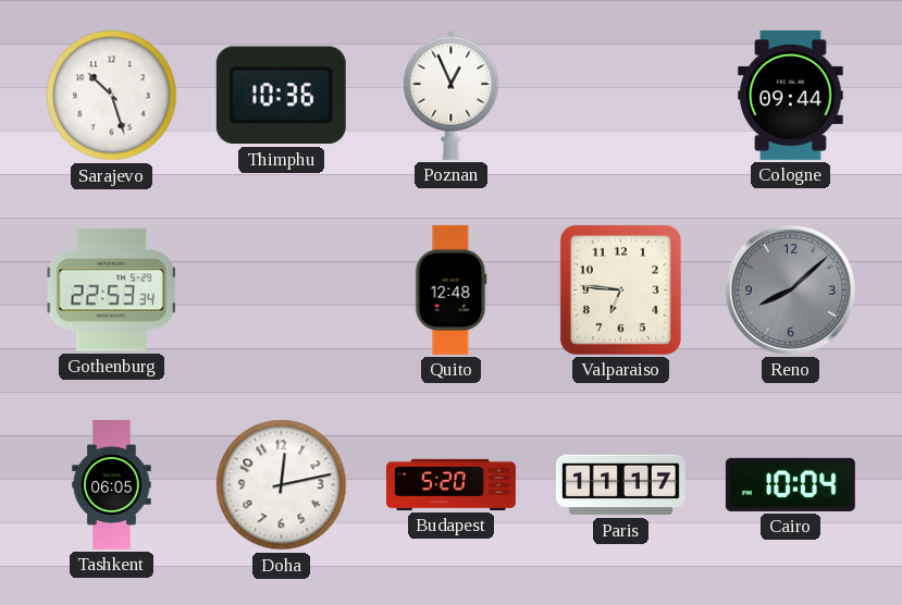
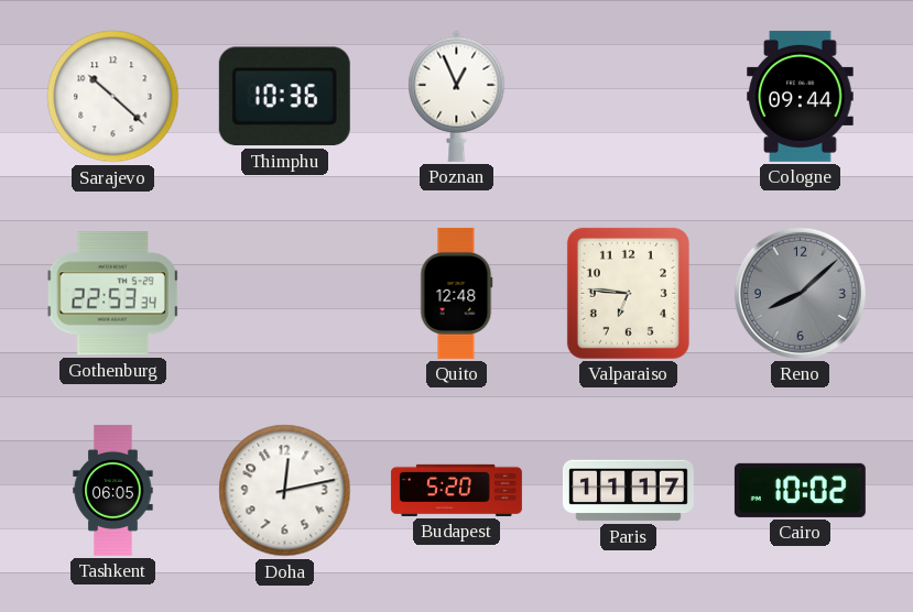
Sarajevo: 10:27 -> 10:22 (113, 97)
Cairo: 10:04 -> 10:02 (800, 490)
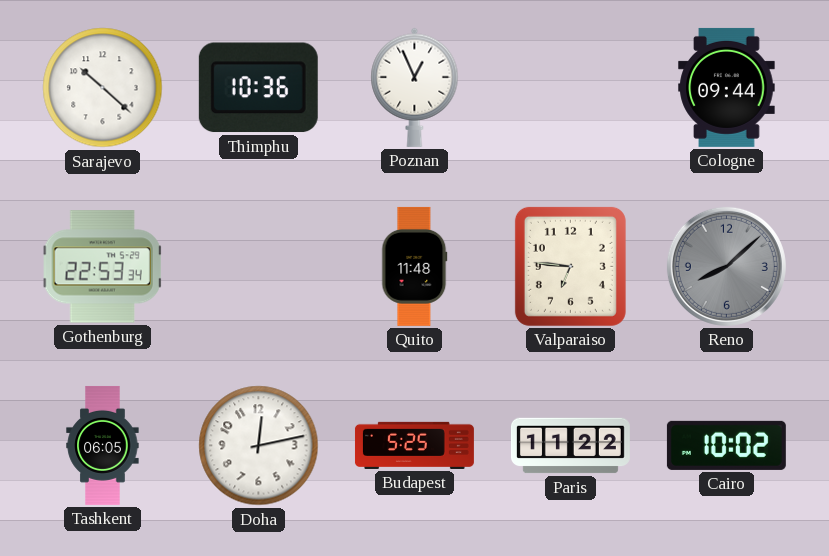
Quito: 12:48 -> 11:48 (415, 266)
Budapest: 5:20 -> 5:25 (414, 445)
Paris: 11:17 -> 11:22 (570, 446)
